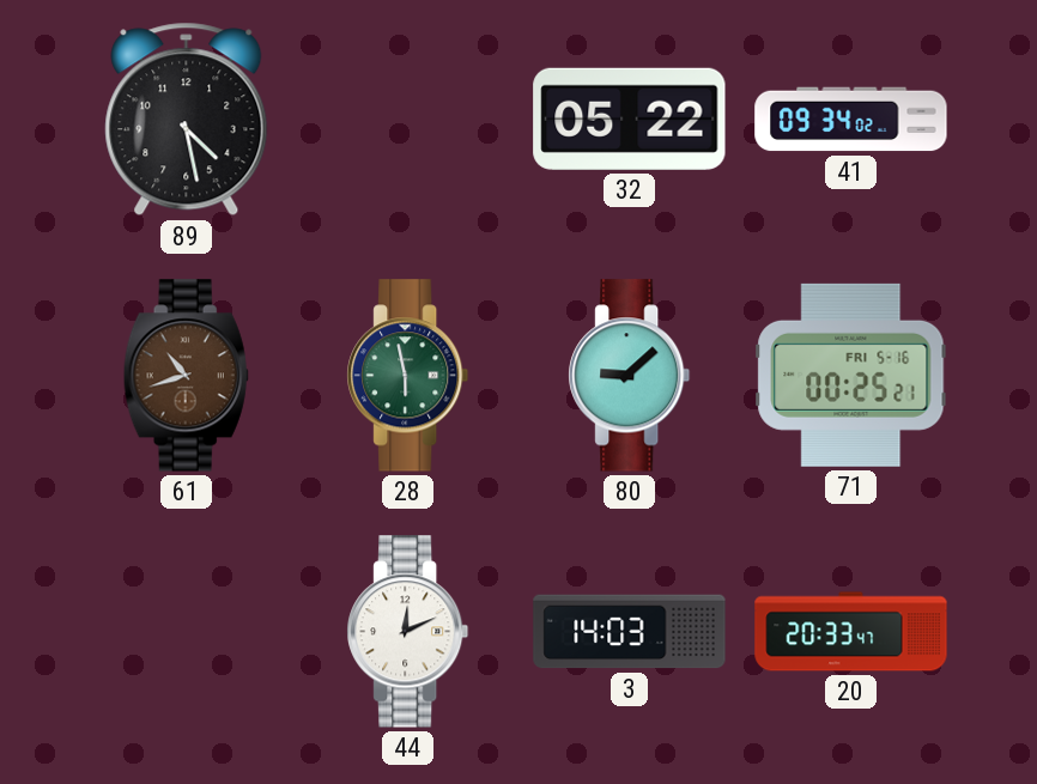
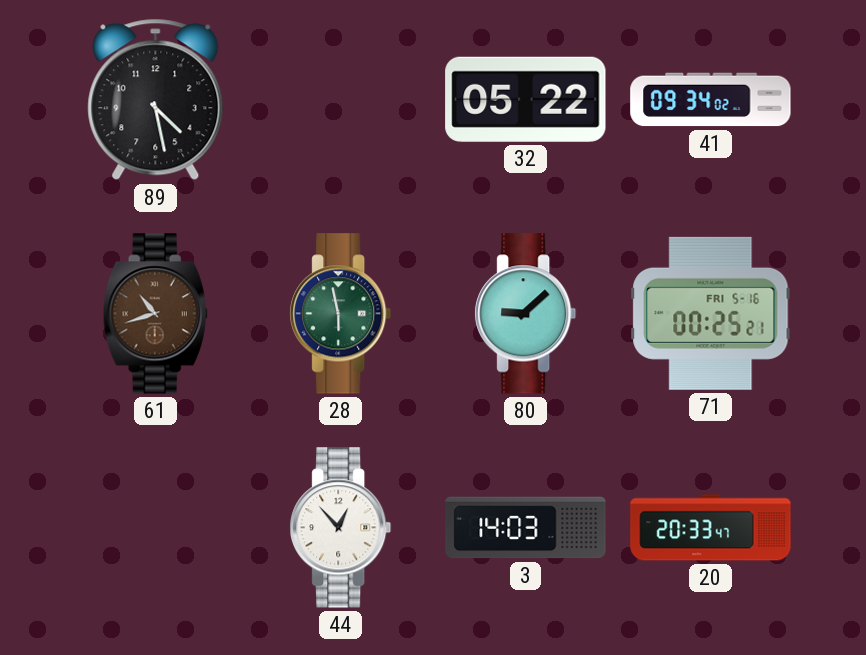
44: 12:11 -> 12:53 (341, 528)
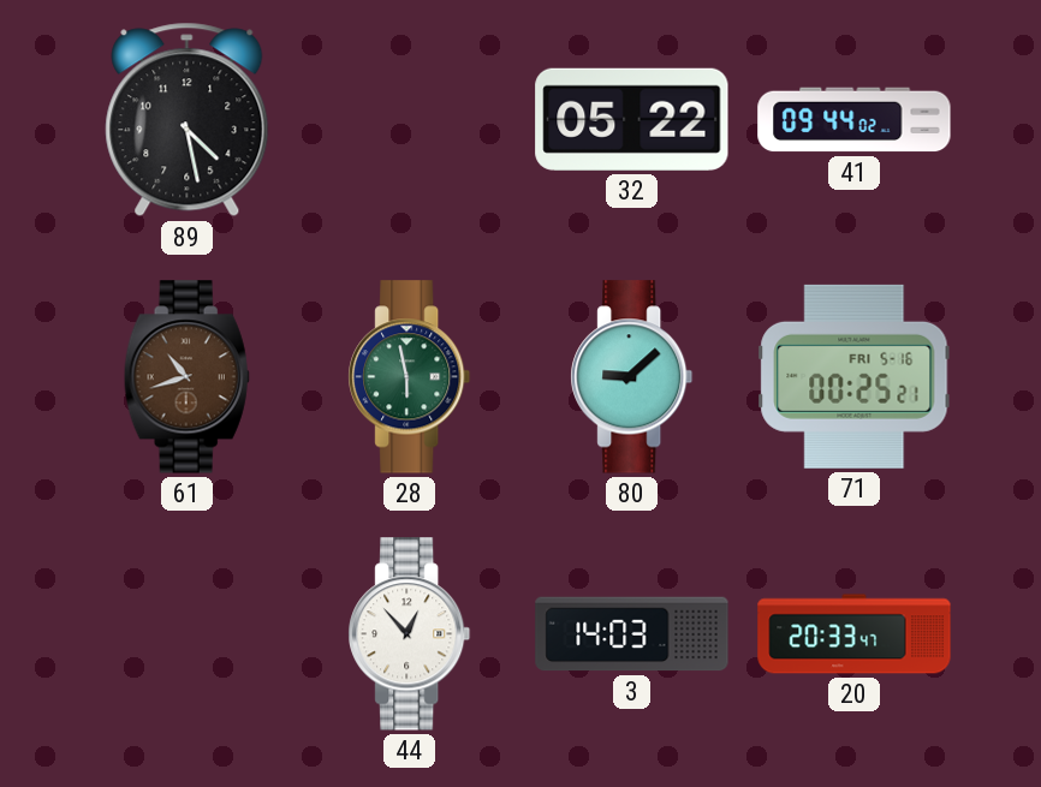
41: 09:34 -> 09:44 (855, 120)
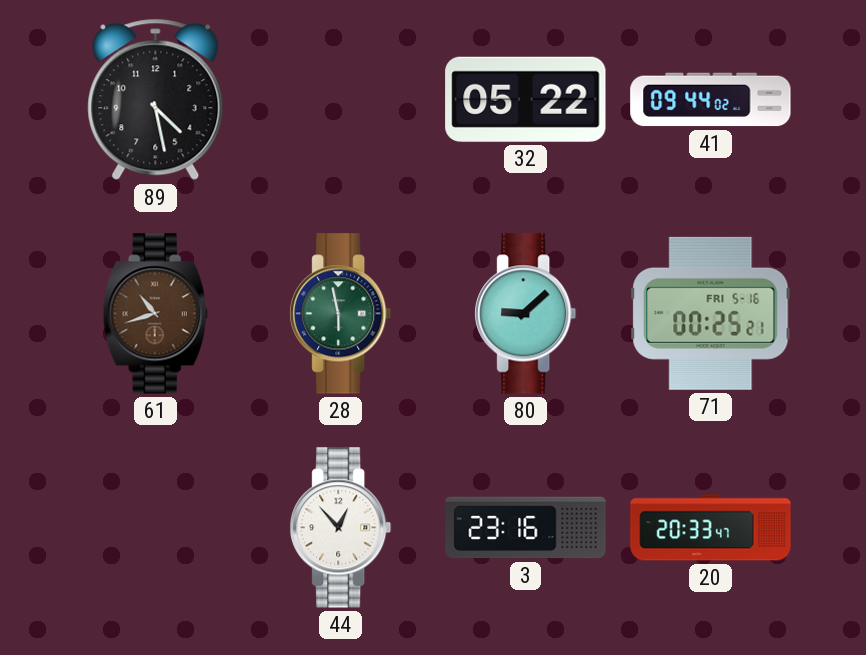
3: 14:03 -> 23:16 (526, 528)
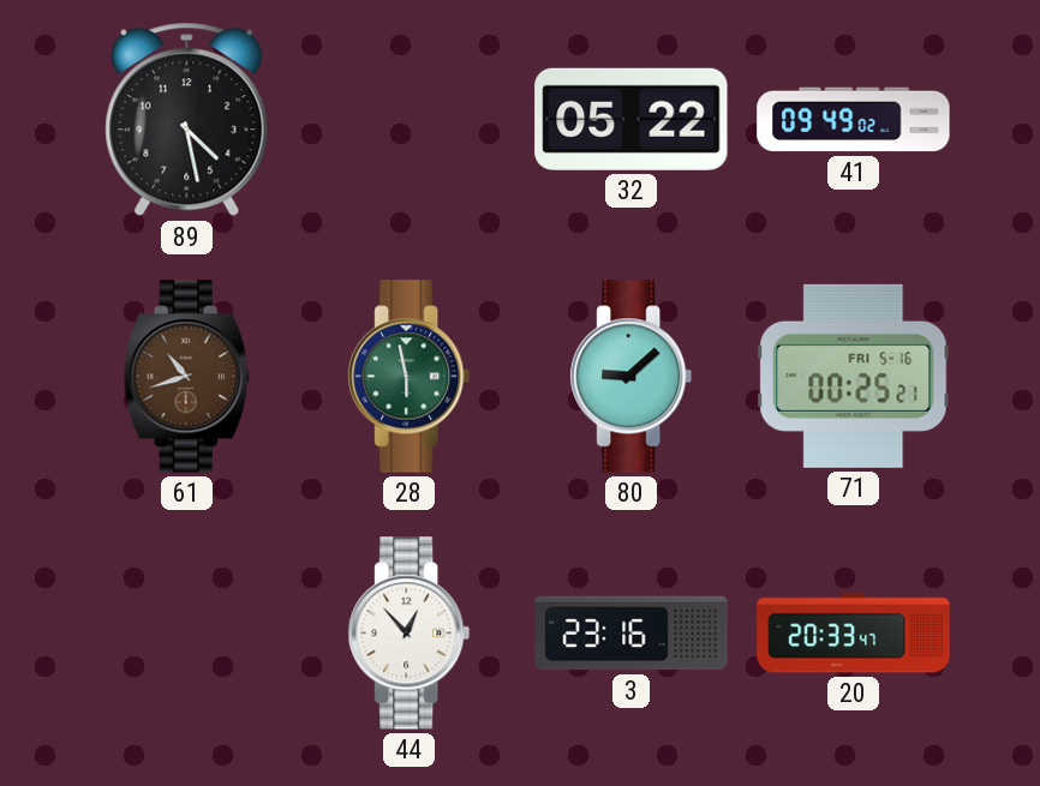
41: 09:44 -> 09:49 (854, 120)
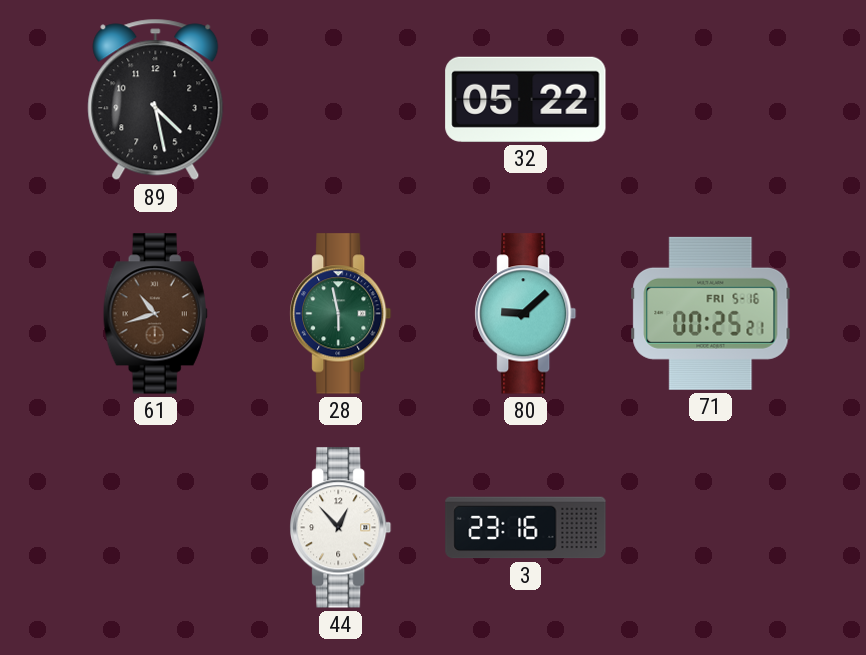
41: 09:49 -> none (854, 120)
20: 20:33 -> none (854, 634)
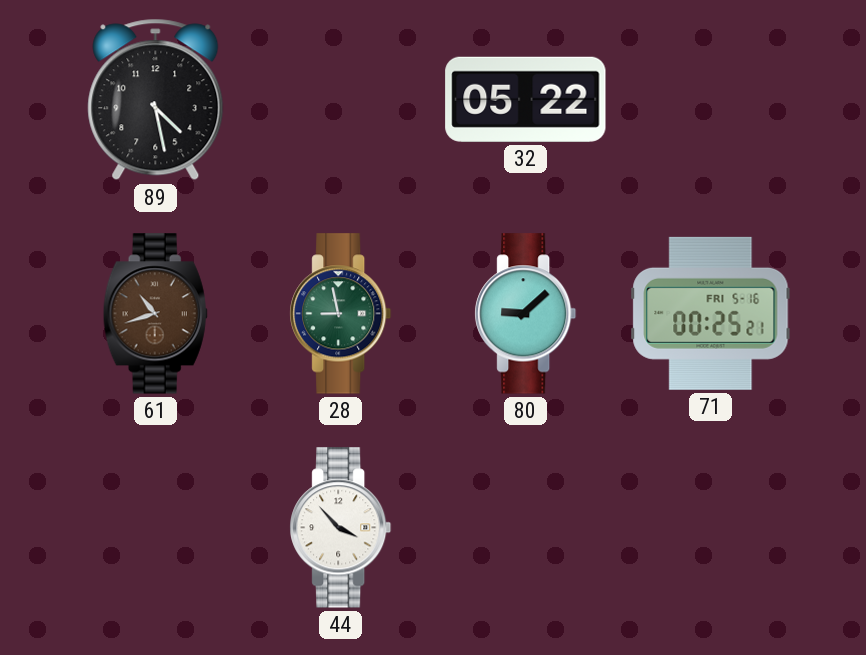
28: 5:58 -> 8:58 (341, 314)
44: 12:53 -> 3:53 (341, 528)
3: 23:16 -> none (526, 528)
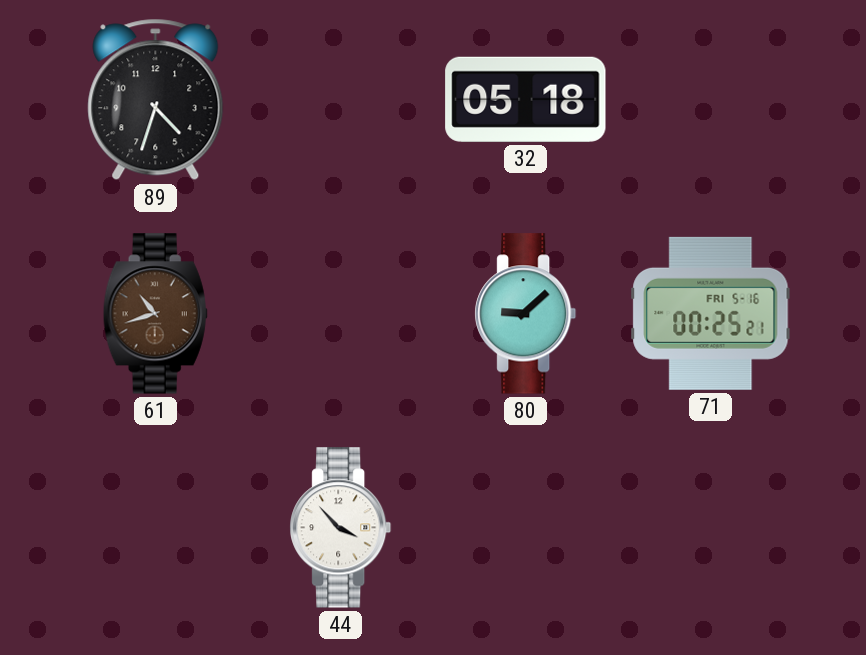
89: 4:28 -> 4:33 (156, 100)
32: 05:22 -> 05:18 (526, 99)
28: 8:58 -> none (341, 314)
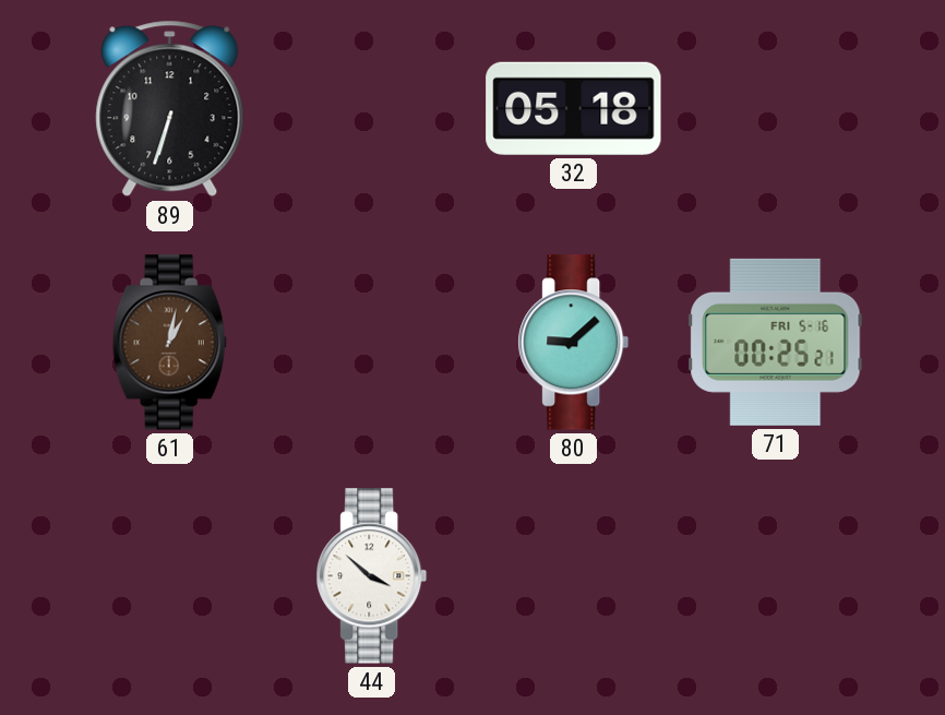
89: 4:33 -> 6:33 (170, 109)
61: 10:42 -> 1:02 (169, 343)
44: 3:53 -> 3:52 (372, 576)
